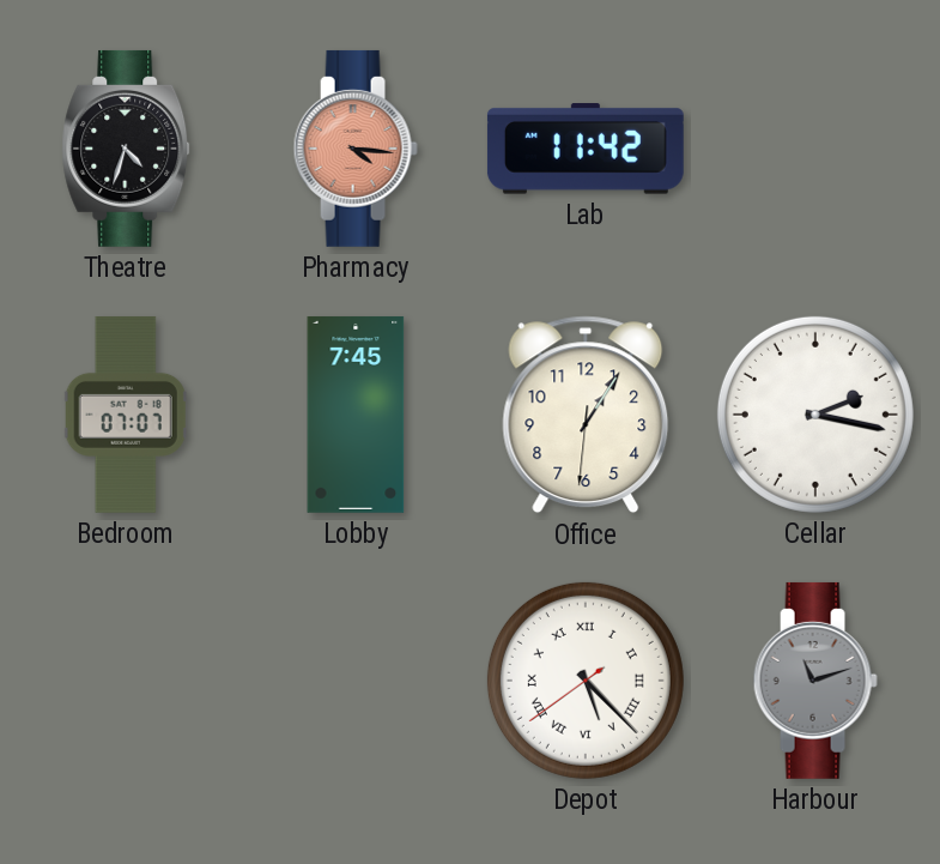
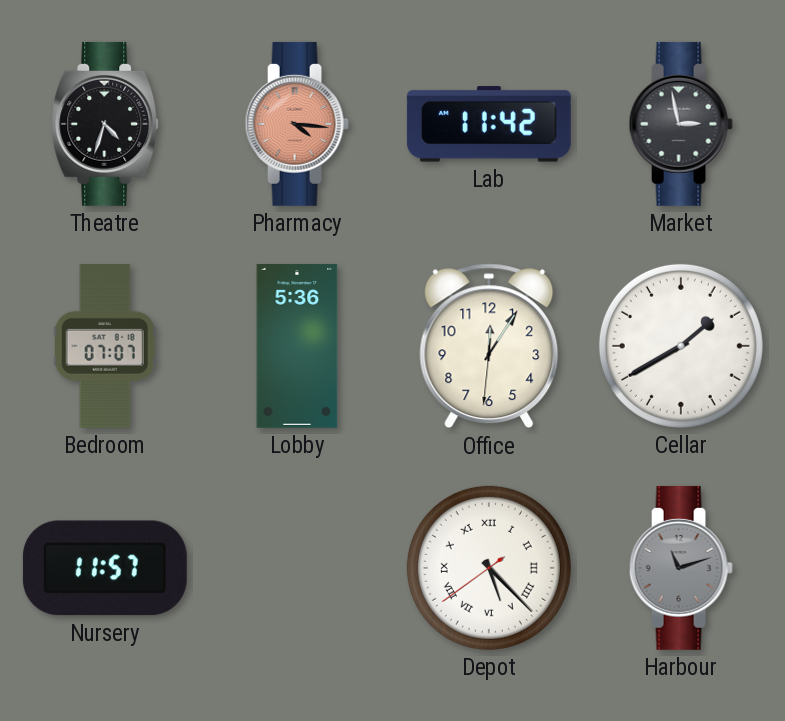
Market: none -> 2:58 (681, 124)
Lobby: 7:45 -> 5:36 (297, 346)
Office: 1:05 -> 12:05 (489, 346)
Cellar: 2:17 -> 1:40 (681, 346)
Nursery: none -> 11:57 (105, 568)
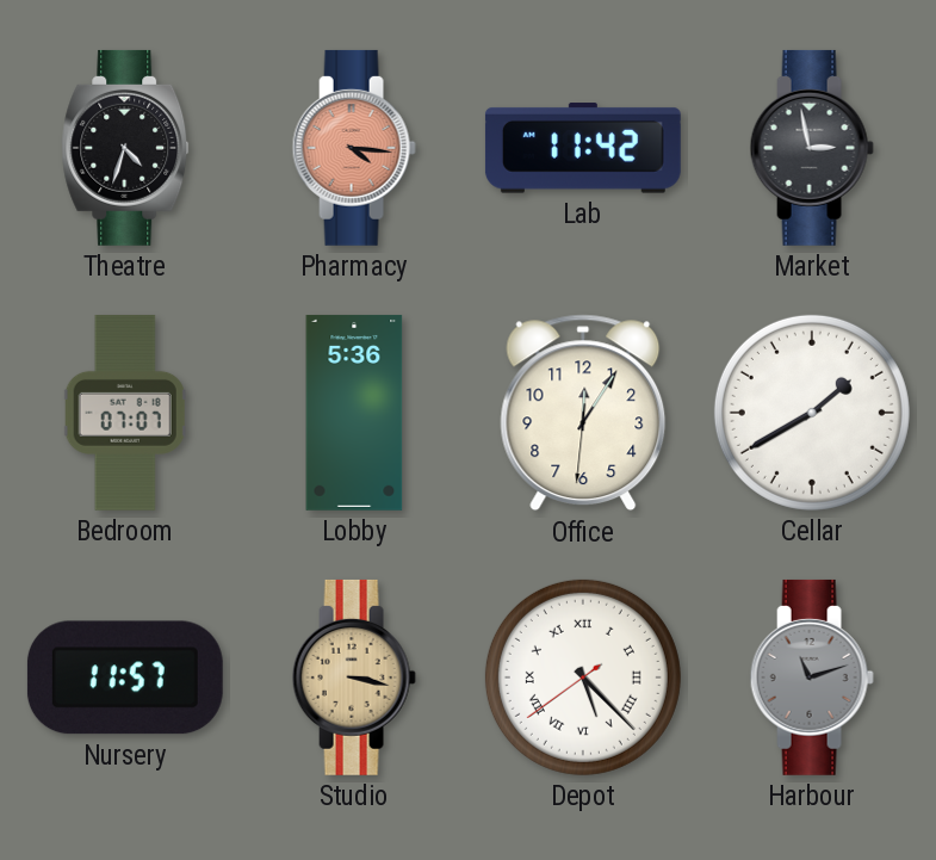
Studio: none -> 3:17 (354, 678)
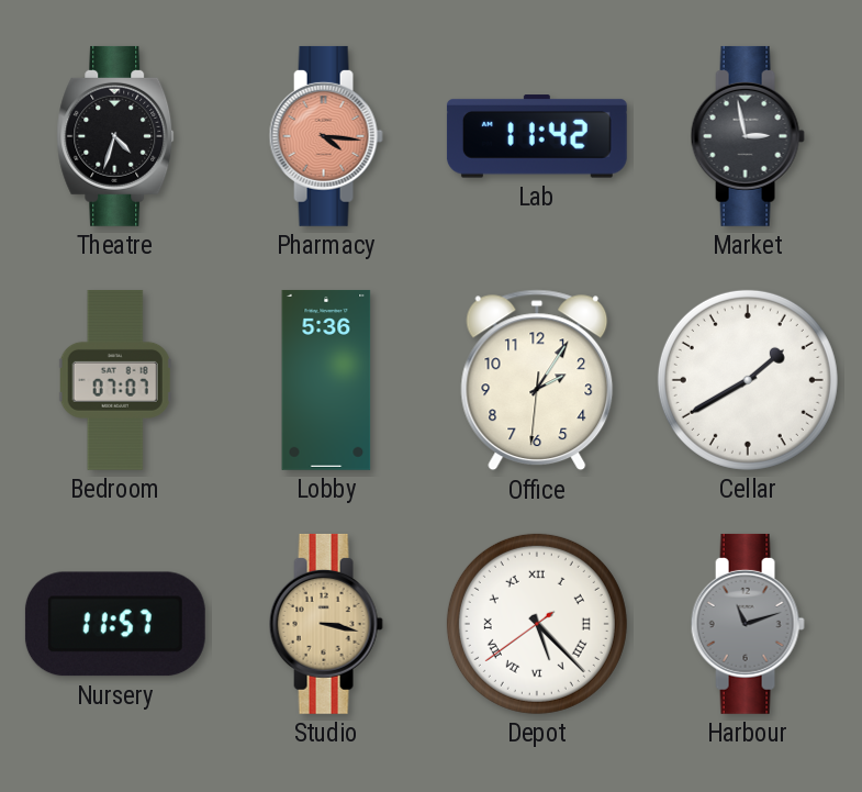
Office: 12:05 -> 2:05 (537, 380)
